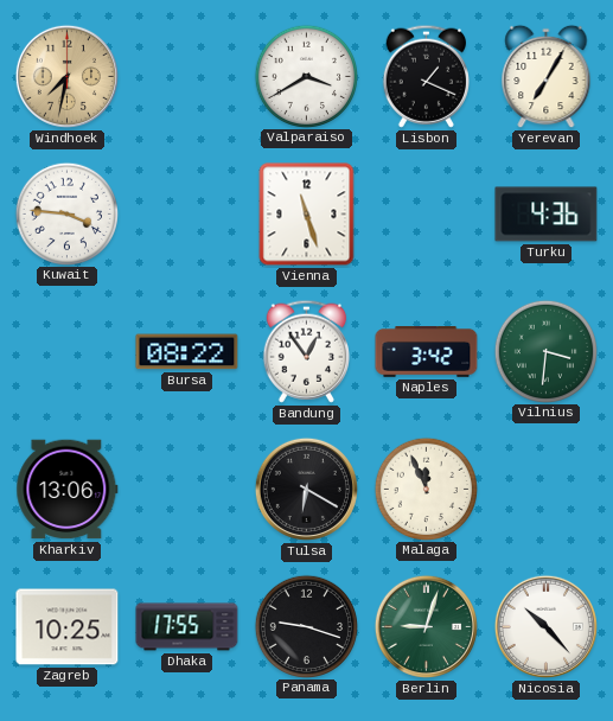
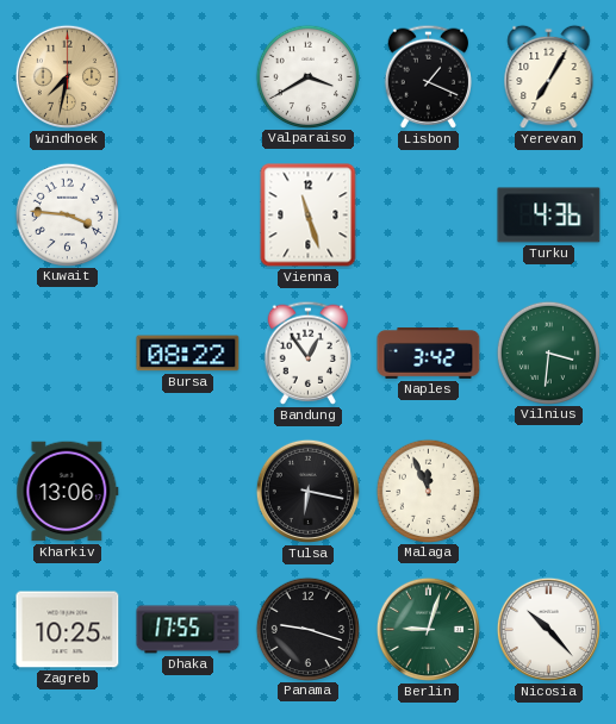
Tulsa: 6:20 -> 6:17 (307, 491)
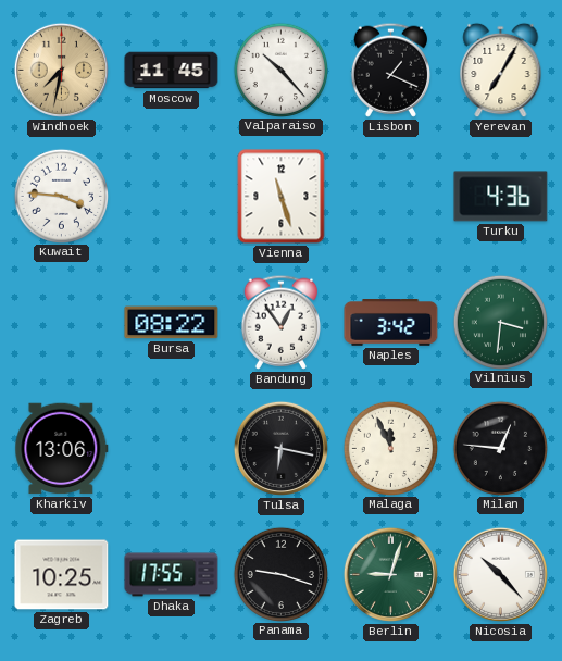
Moscow: none -> 11:45 (172, 71)
Valparaiso: 3:40 -> 10:23 (280, 70)
Milan: none -> 12:46 (500, 448)
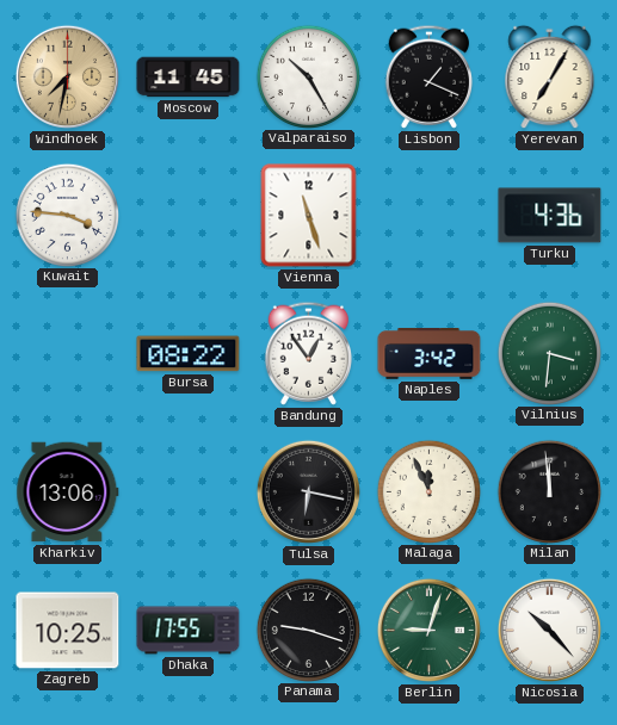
Valparaiso: 10:23 -> 10:25 (308, 76)
Milan: 12:46 -> 11:59 (549, 491)
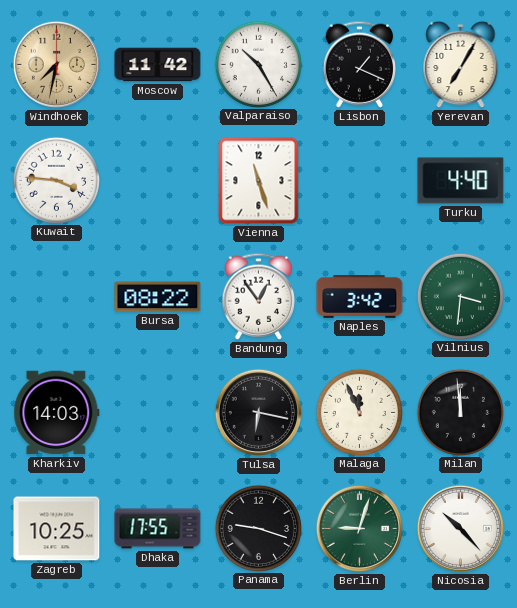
Moscow: 11:45 -> 11:42 (158, 65)
Turku: 4:36 -> 4:40 (461, 181)
Kharkiv: 13:06 -> 14:03 (57, 413)
